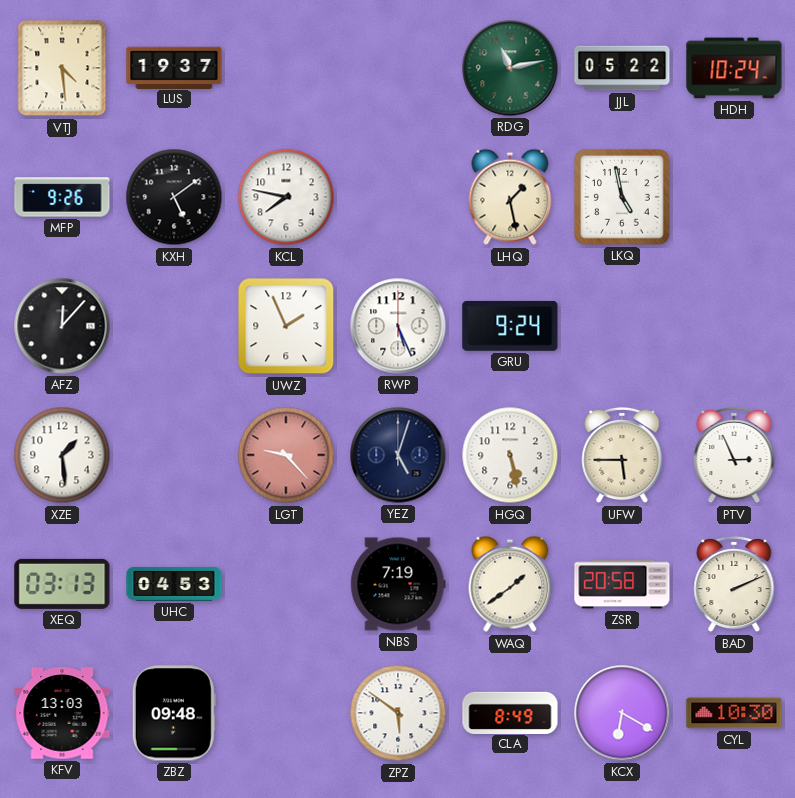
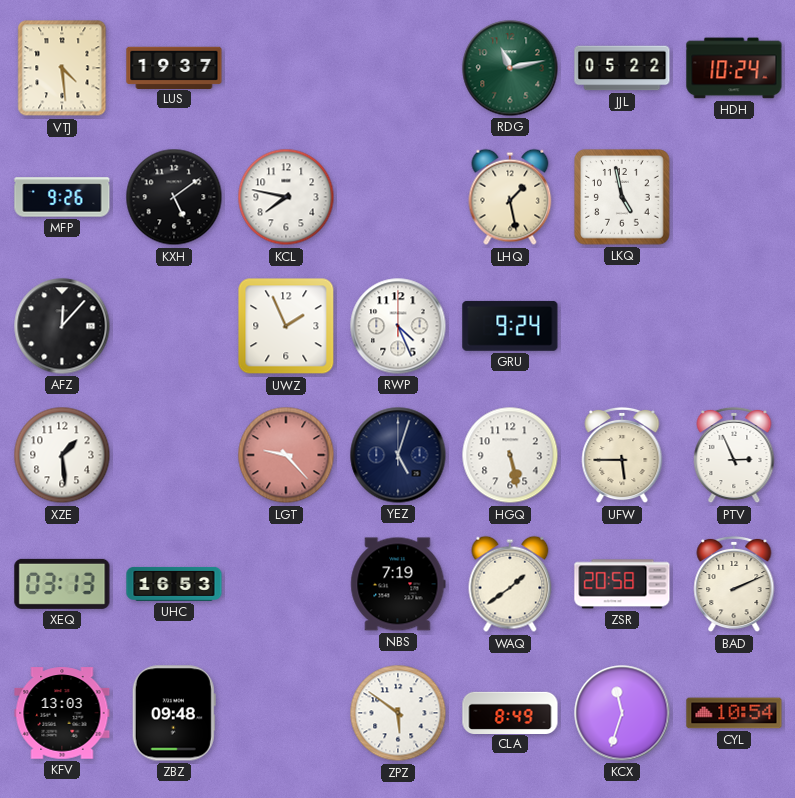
RWP: 5:26 -> 4:26 (398, 326)
UHC: 04:53 -> 16:53 (174, 584)
KCX: 6:20 -> 11:33 (622, 713)
CYL: 10:30 -> 10:54 (734, 713)
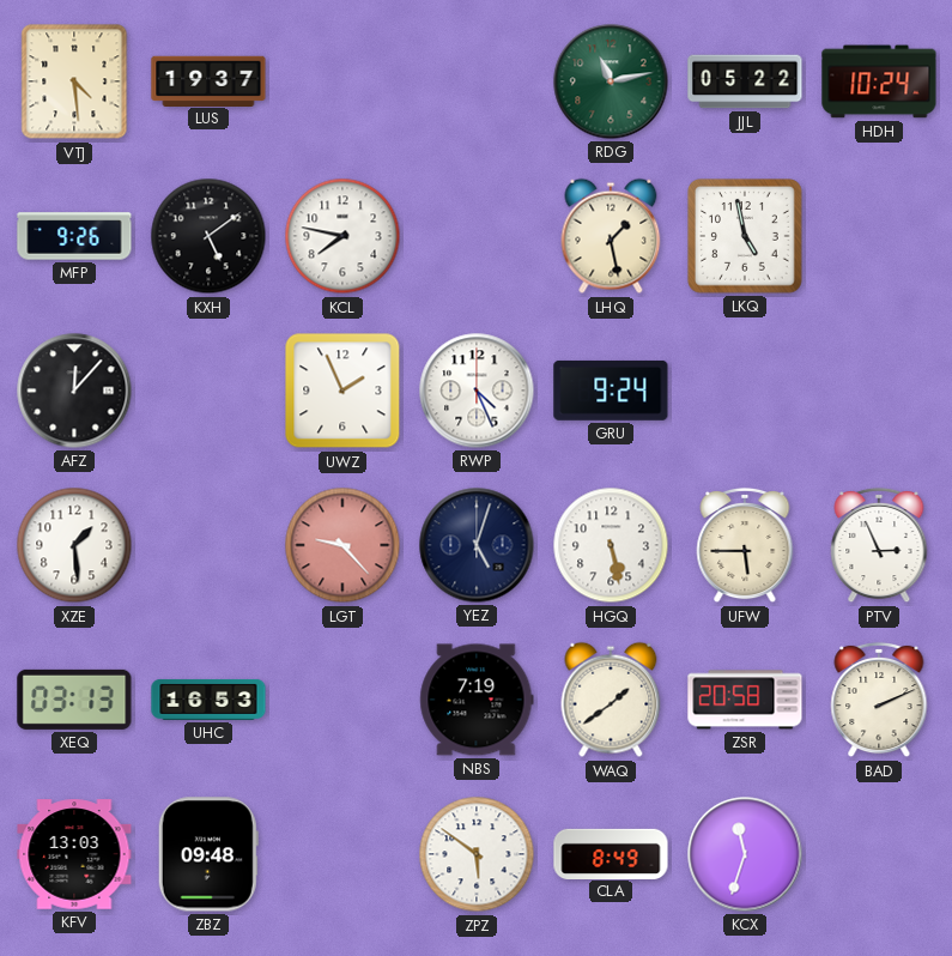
CYL: 10:54 -> none (734, 713)
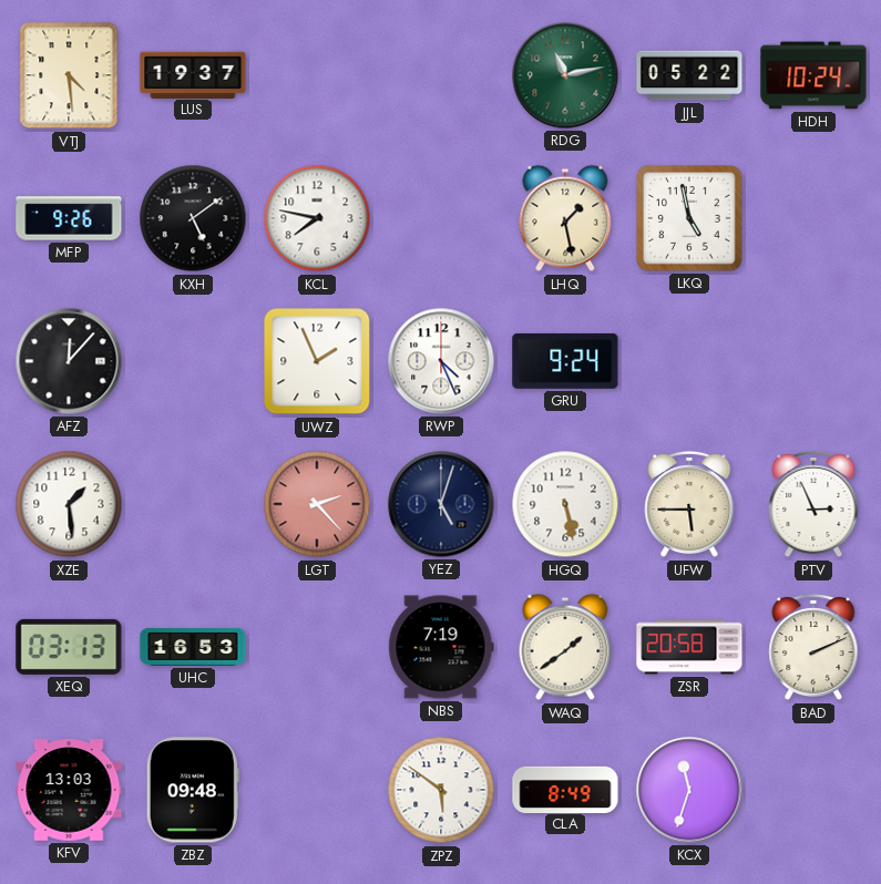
LGT: 9:23 -> 2:23 (317, 504)
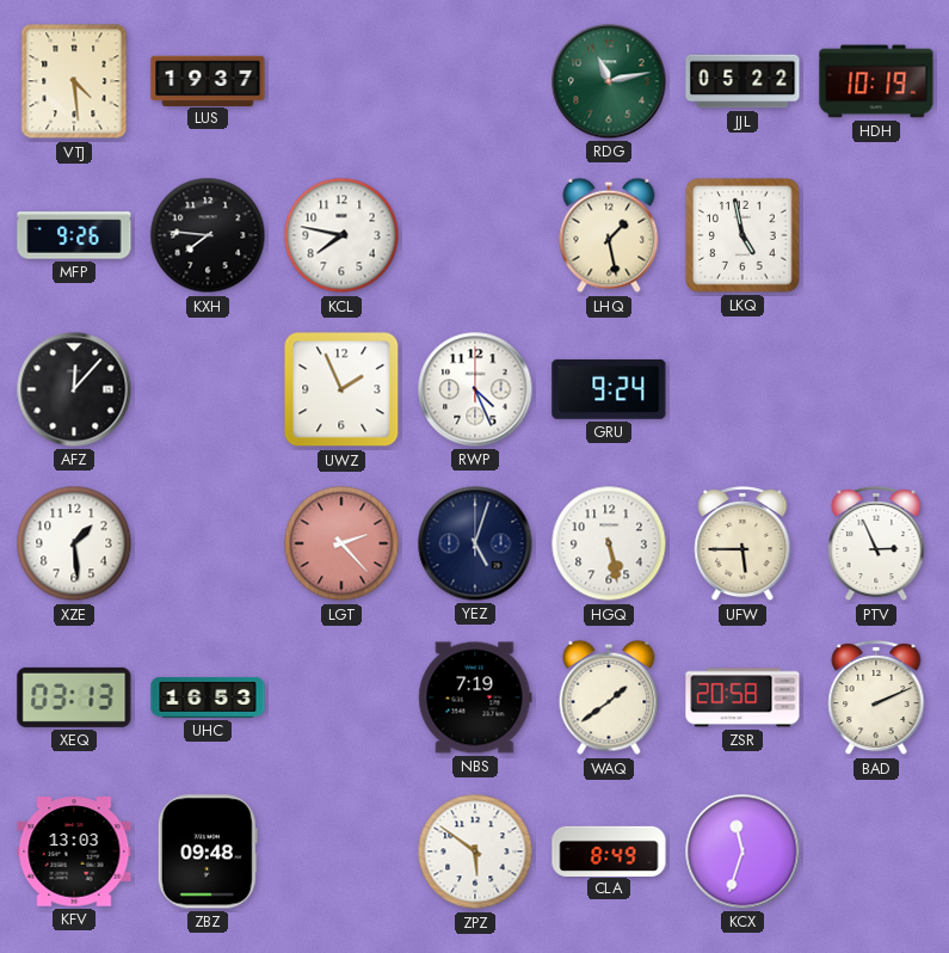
HDH: 10:24 -> 10:19 (876, 81)
KXH: 5:09 -> 7:46 (208, 235)
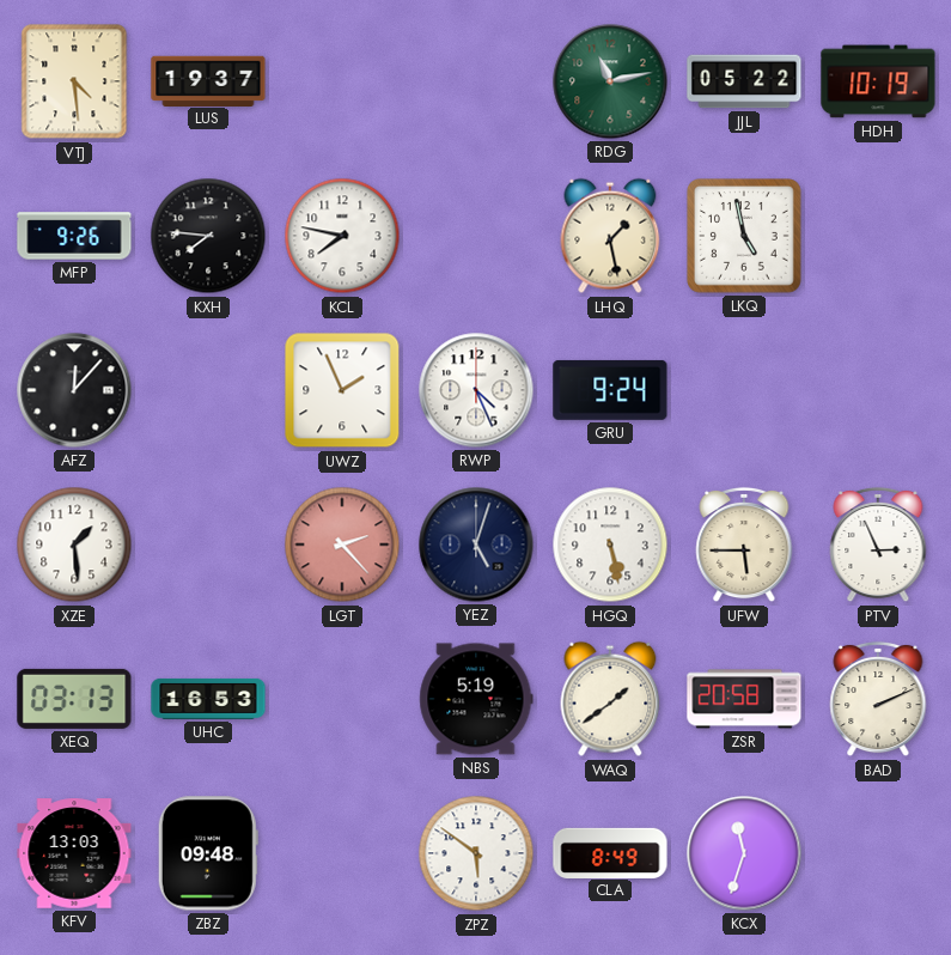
NBS: 7:19 -> 5:19 (476, 699)
